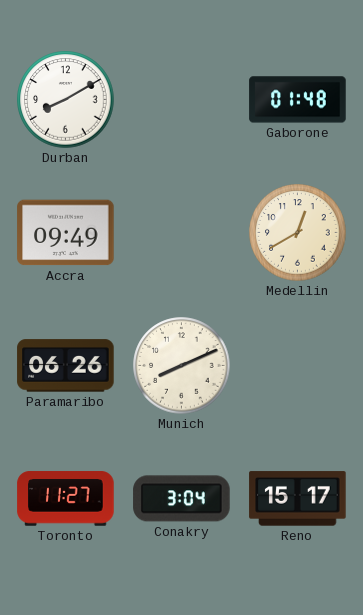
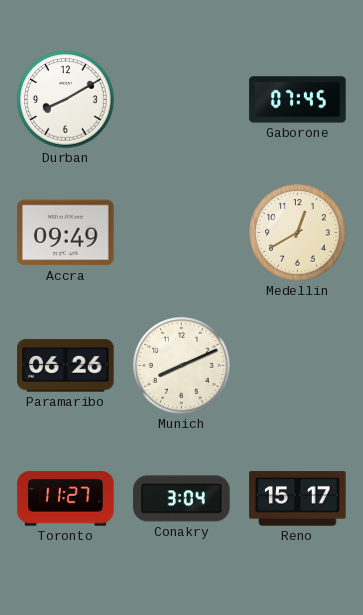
Gaborone: 01:48 -> 07:45 (298, 100)
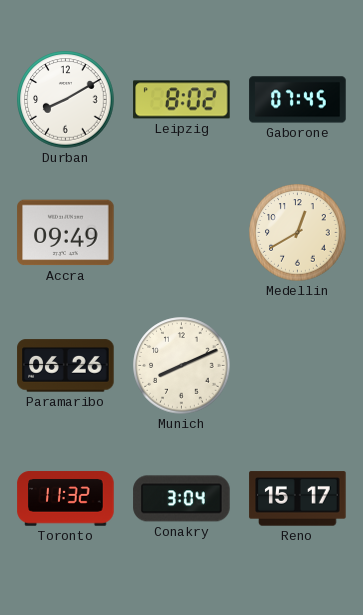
Leipzig: none -> 8:02 (182, 100)
Toronto: 11:27 -> 11:32 (66, 499)
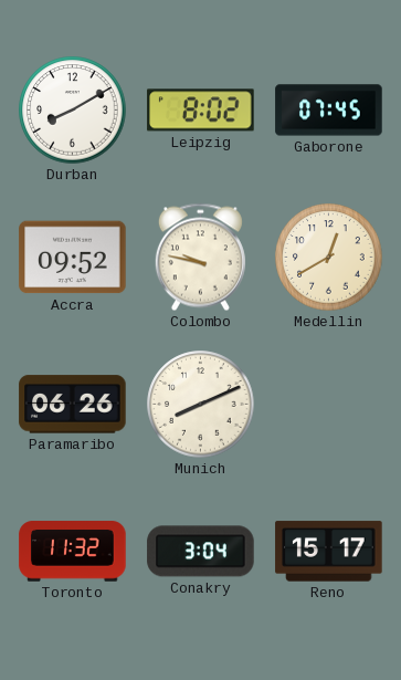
Accra: 09:49 -> 09:52 (73, 258)
Colombo: none -> 9:47 (200, 258)
